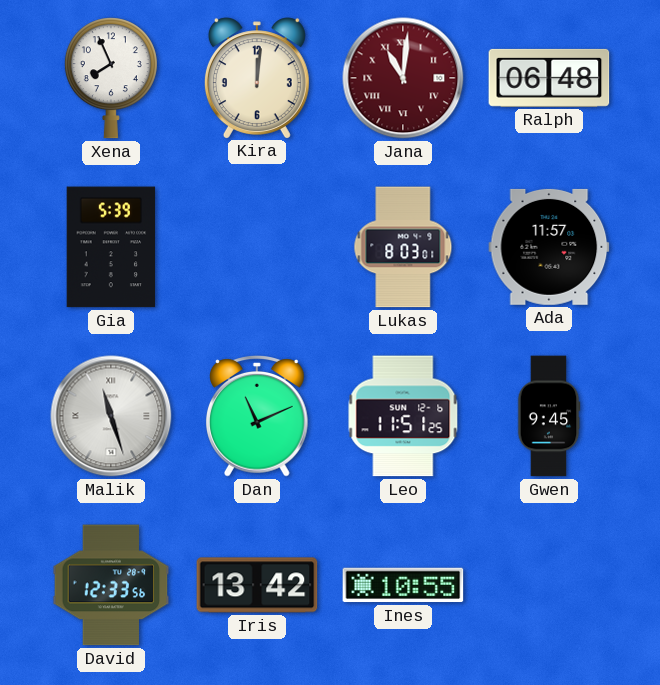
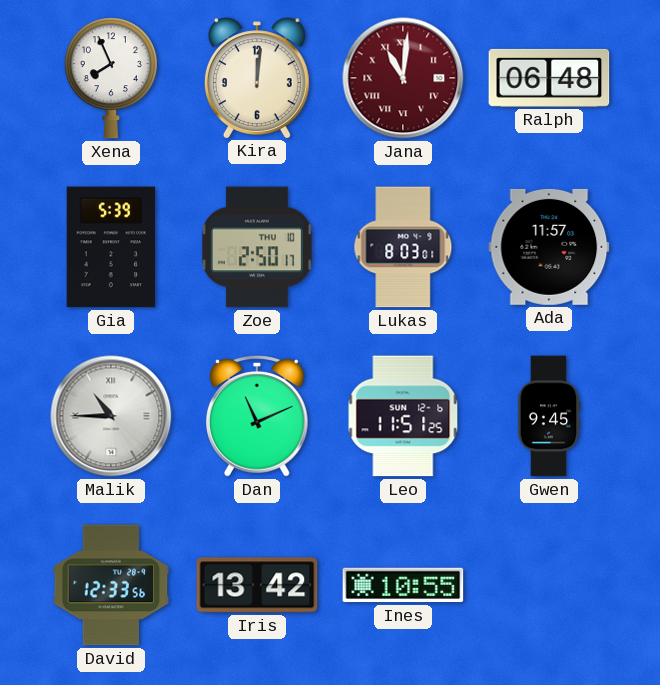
Zoe: none -> 2:50 (257, 247)
Malik: 11:27 -> 10:45 (111, 416)
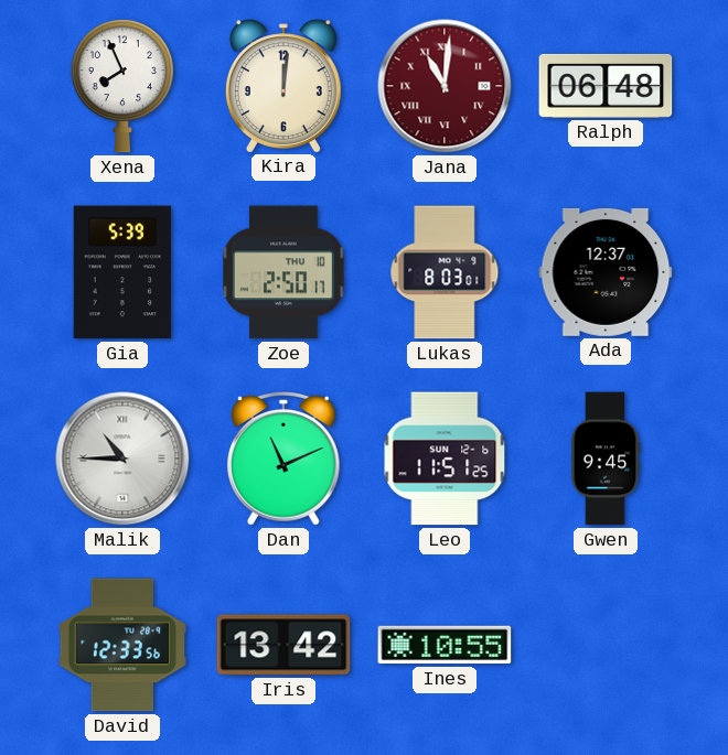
Ada: 11:57 -> 12:37 (606, 272)
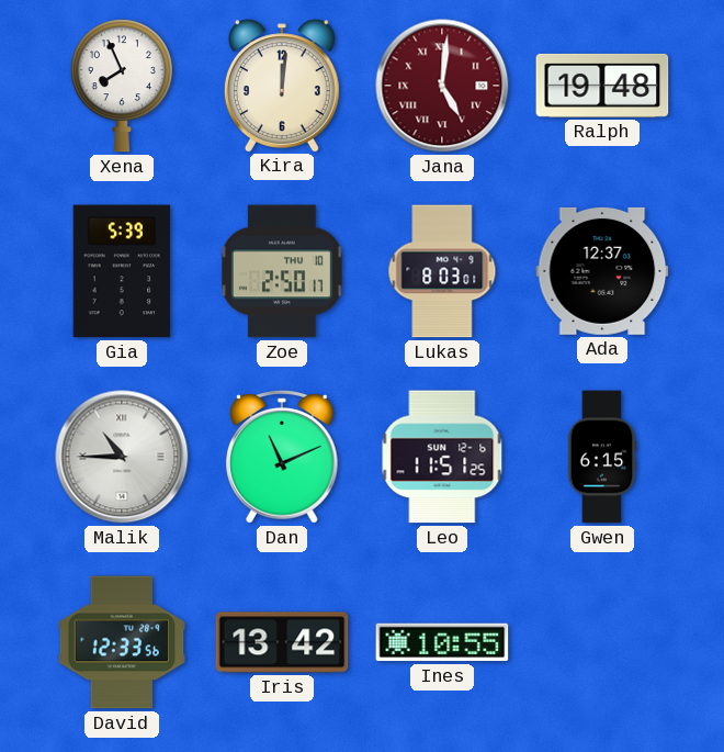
Jana: 11:01 -> 5:01 (442, 86)
Ralph: 06:48 -> 19:48 (602, 86)
Gwen: 9:45 -> 6:15 (602, 457)
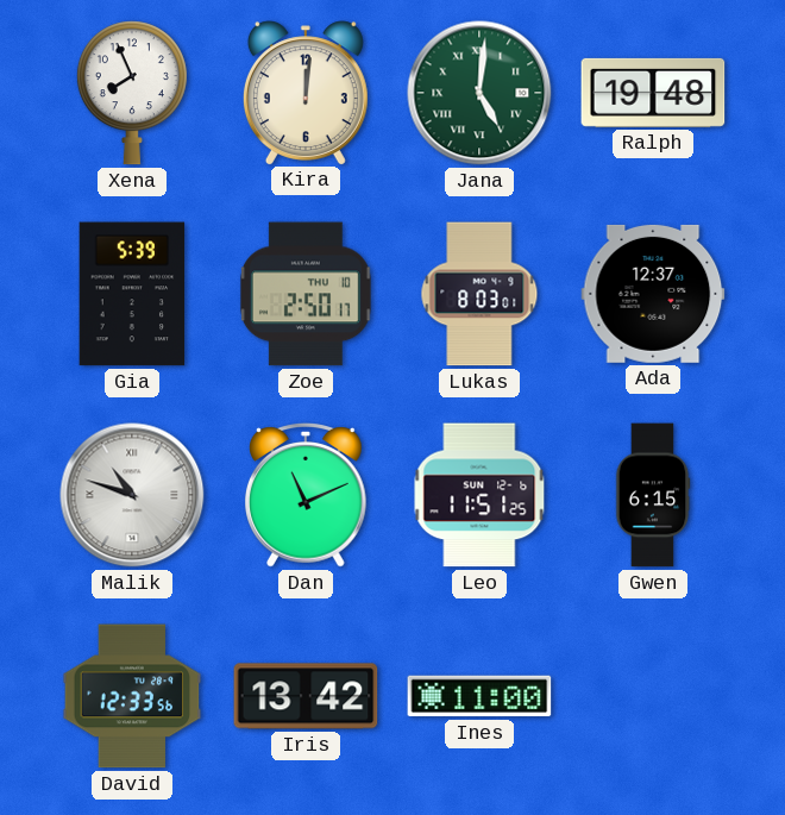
Jana dial: burgundy -> green (479, 93)
Malik: 10:45 -> 10:48 (132, 495)
Ines: 10:55 -> 11:00 (479, 696)
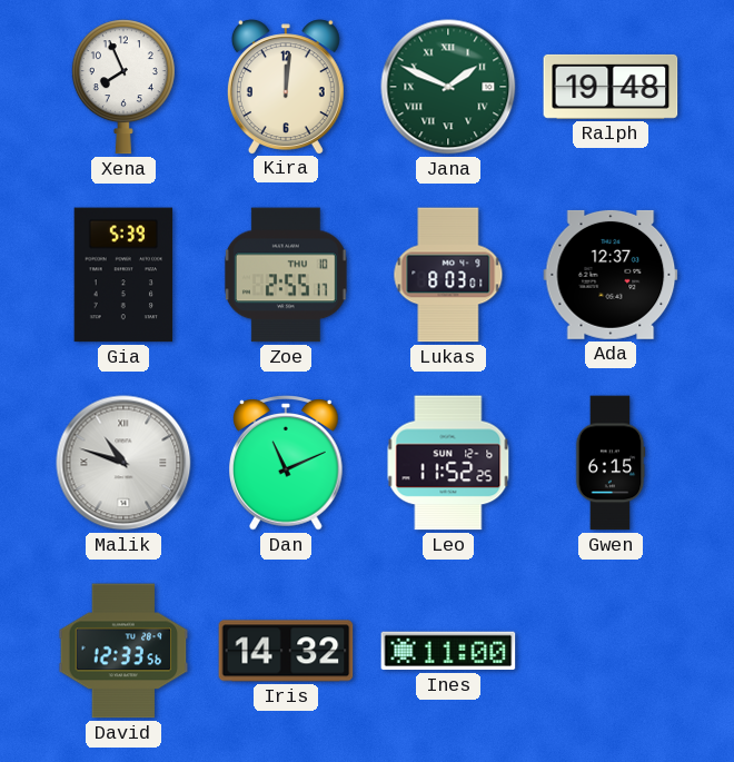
Jana: 5:01 -> 1:49 (448, 87)
Zoe: 2:50 -> 2:55 (286, 275)
Leo: 11:51 -> 11:52 (448, 463)
Iris: 13:42 -> 14:32 (286, 651)
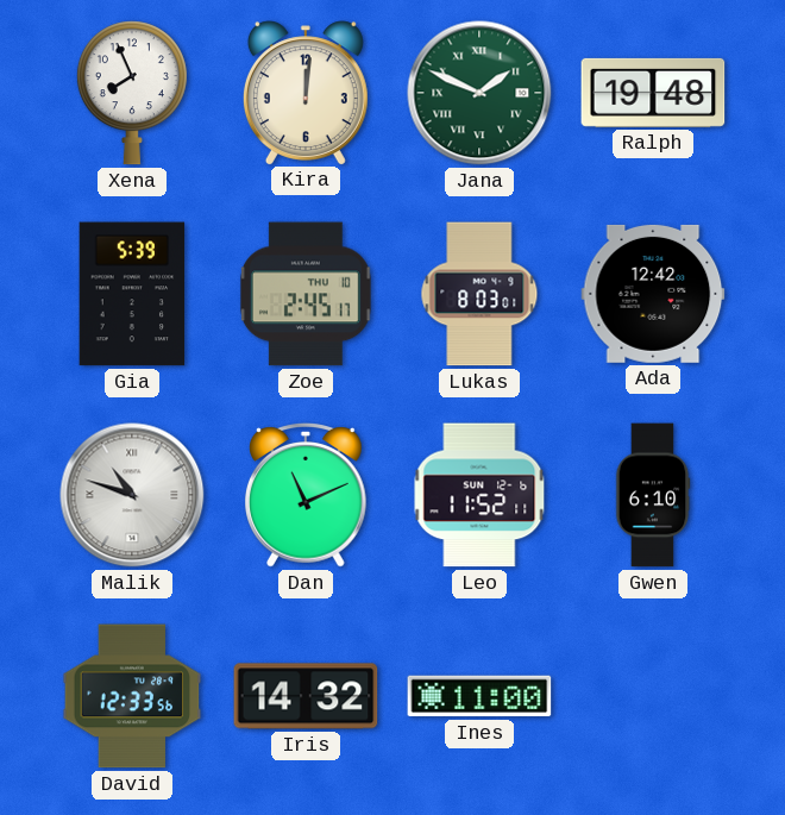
Zoe: 2:55 -> 2:45 (306, 294)
Ada: 12:37 -> 12:42 (653, 294)
Leo: 11:52:25 -> 11:52:11 (479, 495)
Gwen: 6:15 -> 6:10 (653, 495)
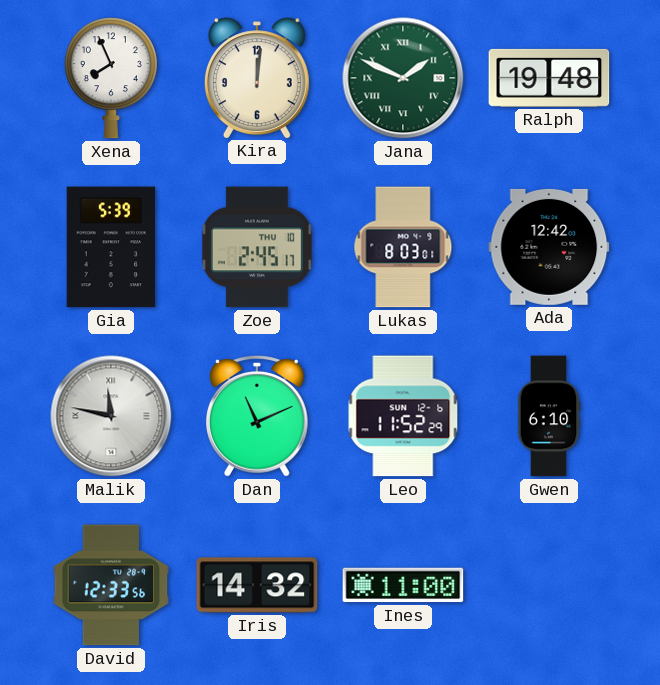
Malik: 10:48 -> 11:47 (111, 416)
Leo: 11:52:11 -> 11:52:29 (403, 416)
